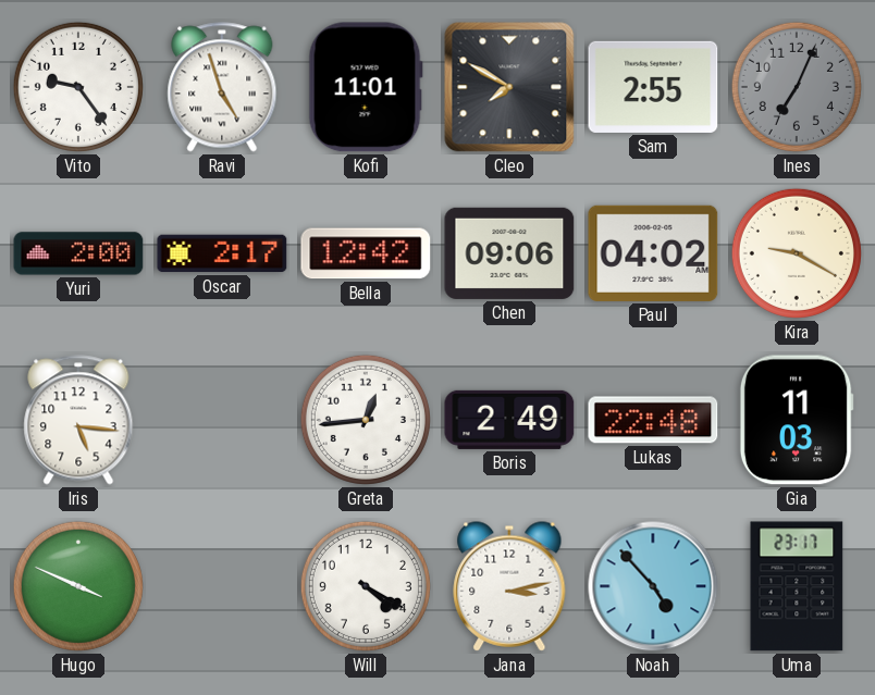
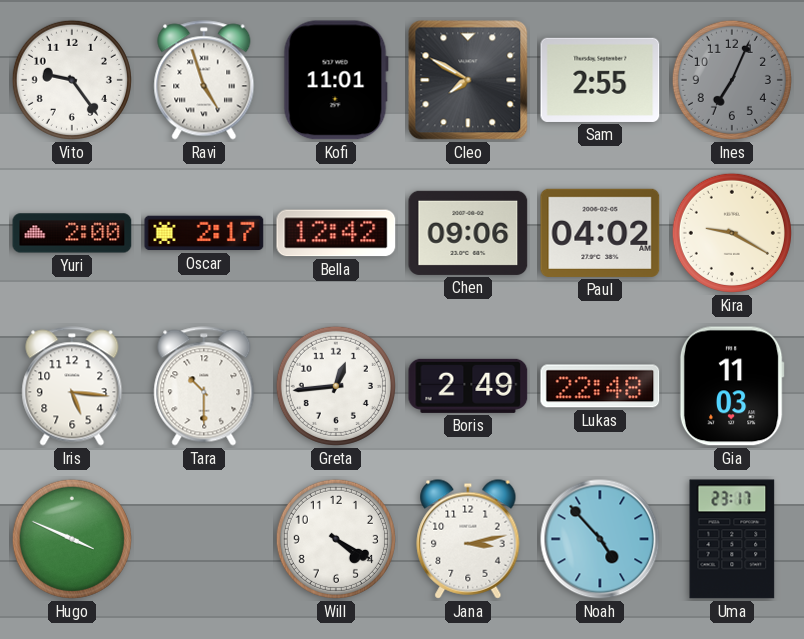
Tara: none -> 10:30 (204, 386)
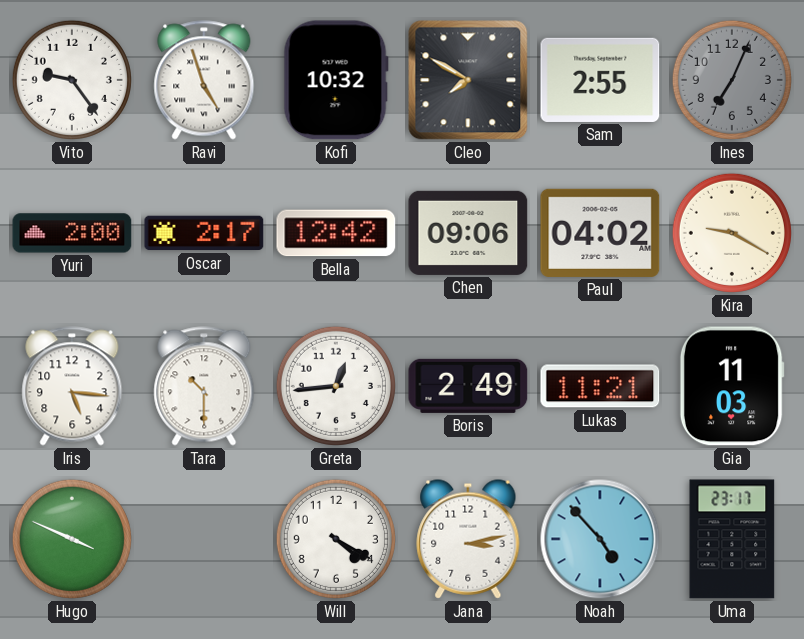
Kofi: 11:01 -> 10:32 (336, 80)
Lukas: 22:48 -> 11:21 (600, 386)
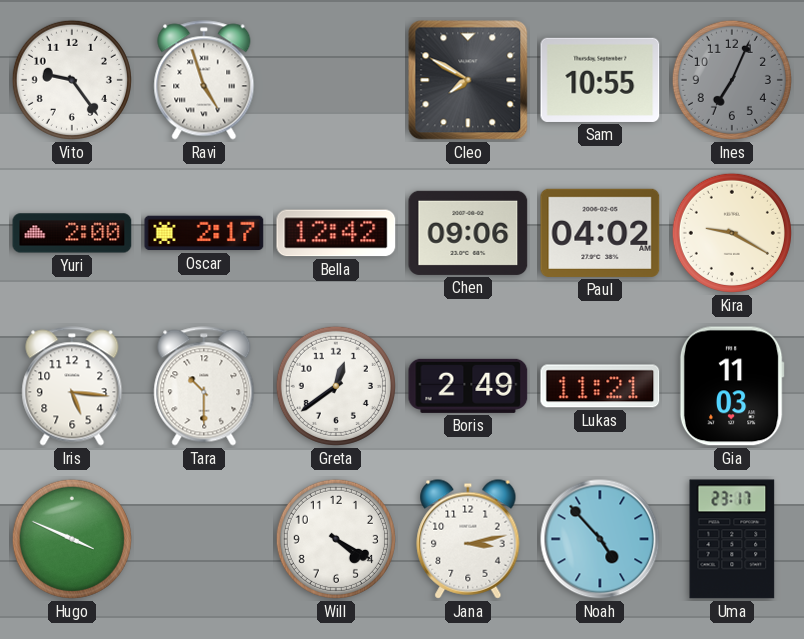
Kofi: 10:32 -> none (336, 80)
Sam: 2:55 -> 10:55 (600, 80)
Greta: 12:44 -> 12:39 (336, 386)
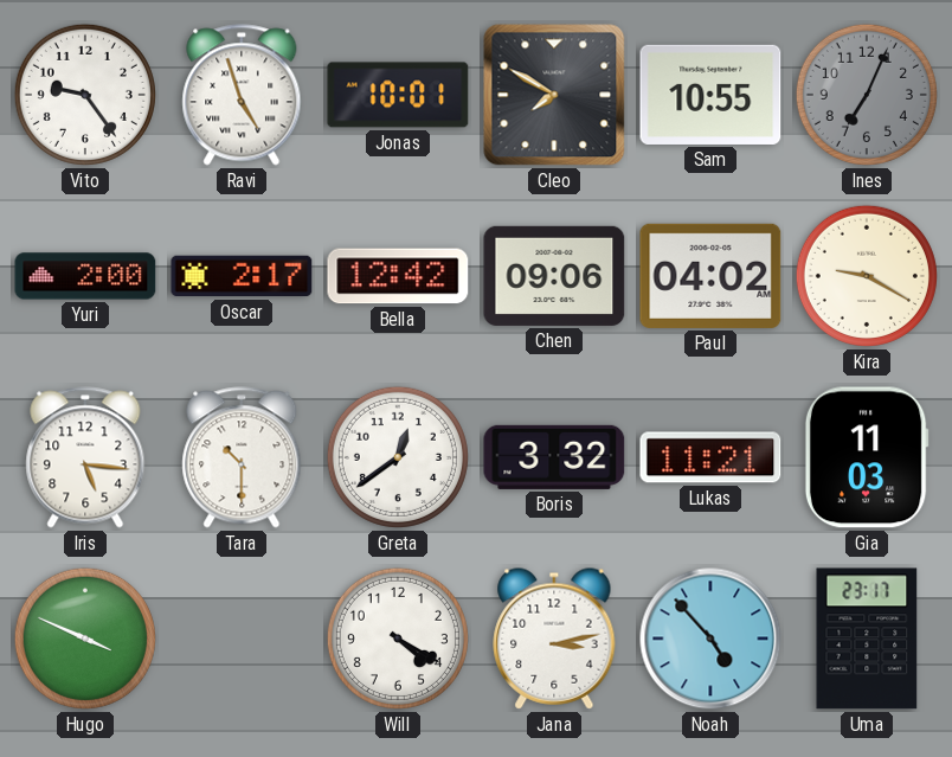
Jonas: none -> 10:01 (398, 95)
Boris: 2:49 -> 3:32 (554, 457)
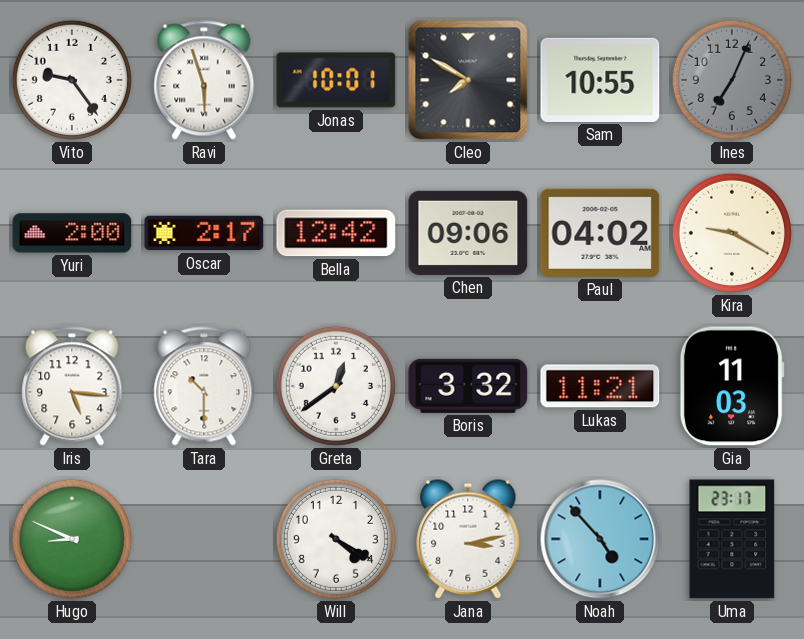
Ravi: 4:57 -> 5:57 (204, 80)
Hugo: 3:49 -> 8:49 (72, 539)
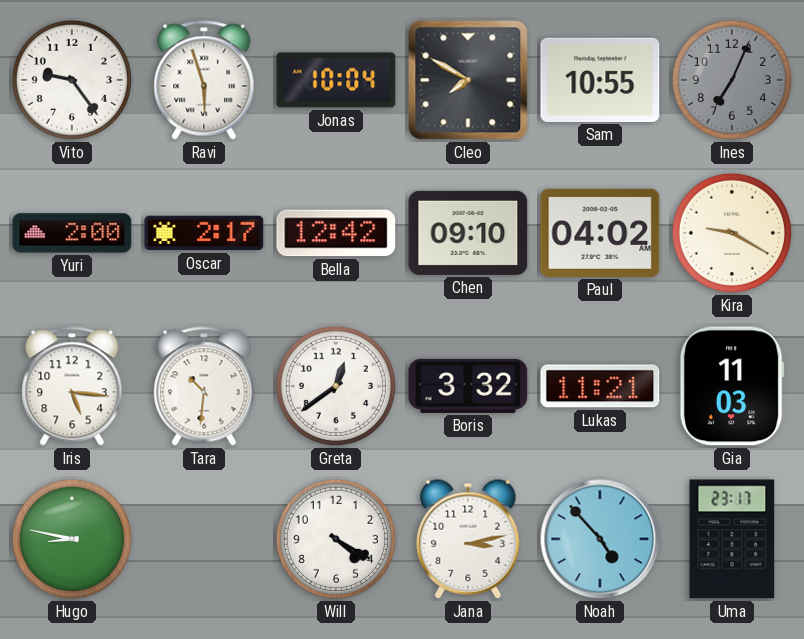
Jonas: 10:01 -> 10:04 (336, 80)
Chen: 09:06 -> 09:10 (468, 233)
Tara: 10:30 -> 10:31 (204, 386)
Hugo: 8:49 -> 8:47 (72, 539)
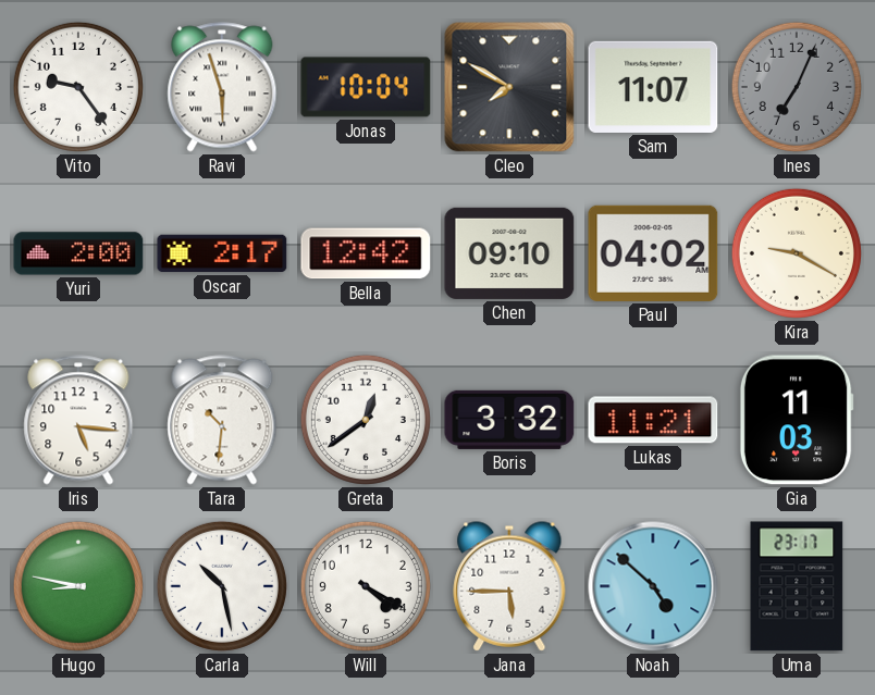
Sam: 10:55 -> 11:07 (653, 87)
Carla: none -> 10:28 (222, 586)
Jana: 3:13 -> 5:45 (509, 586)
Noah: 4:53 -> 4:52 (653, 586)
